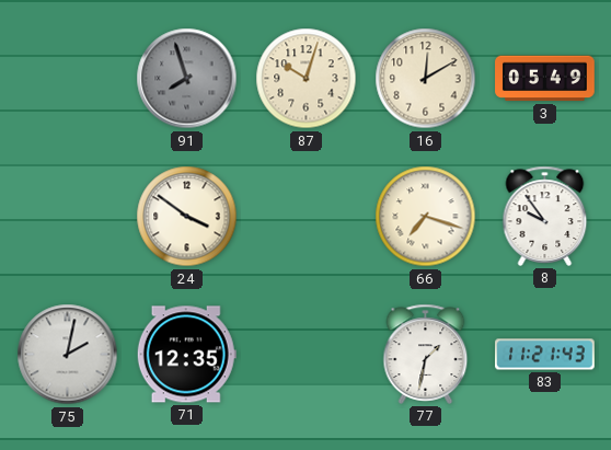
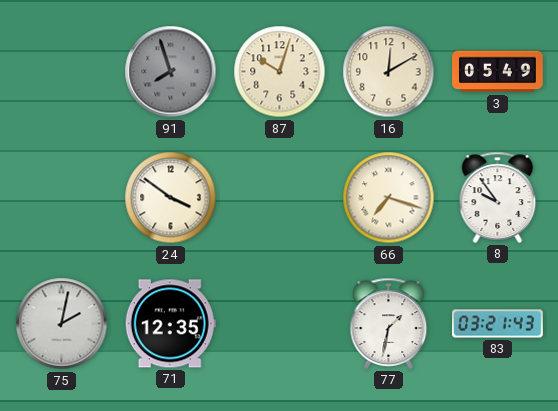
83: 11:21 -> 03:21 (498, 324)
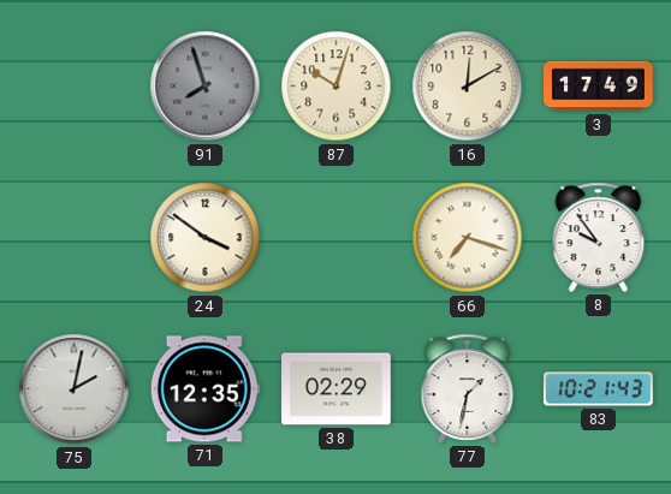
3: 05:49 -> 17:49 (599, 87)
38: none -> 02:29 (337, 389)
83: 03:21 -> 10:21 (599, 389)
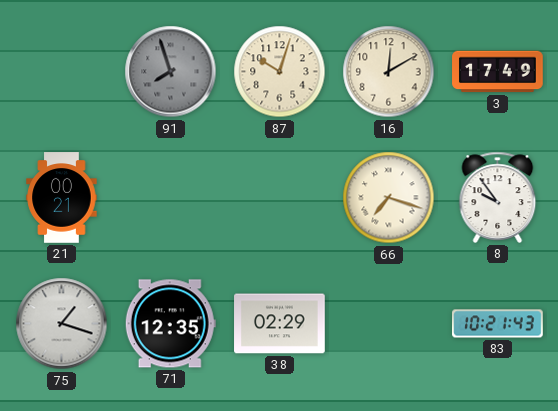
21: none -> 00:21 (62, 198)
24: 3:51 -> none (206, 238)
75: 2:02 -> 1:18 (62, 324)
77: 1:32 -> none (468, 388)
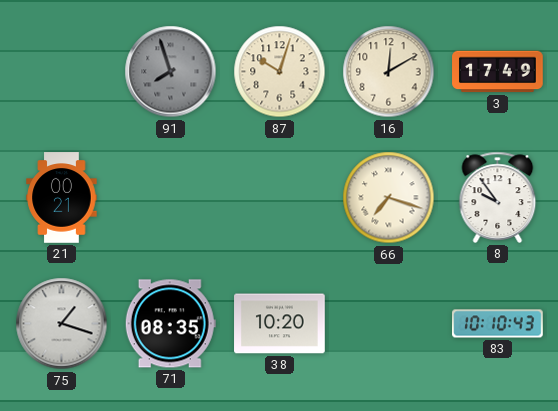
71: 12:35 -> 08:35 (170, 324)
38: 02:29 -> 10:20 (280, 324)
83: 10:21 -> 10:10 (498, 324)
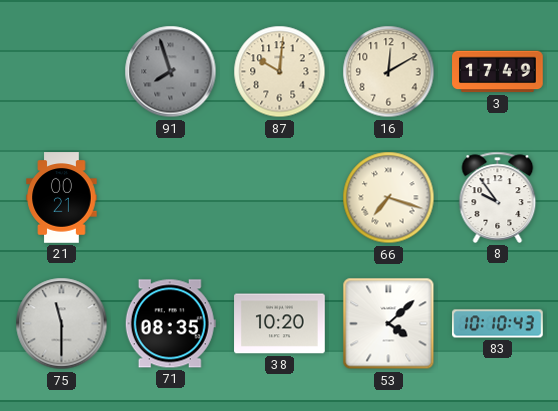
87: 10:03 -> 10:01 (280, 72)
75: 1:18 -> 11:30 (62, 324)
53: none -> 4:08 (389, 324)
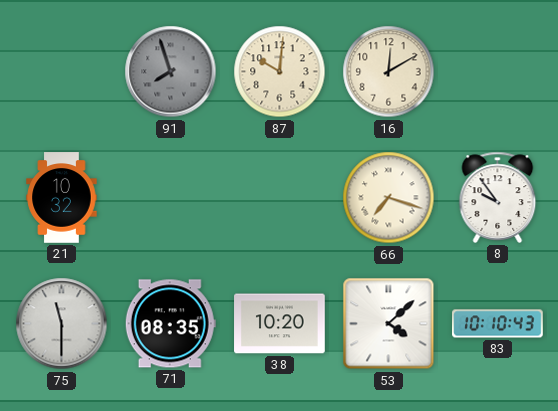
3: 17:49 -> none (498, 72)
21: 00:21 -> 10:32 (62, 198)
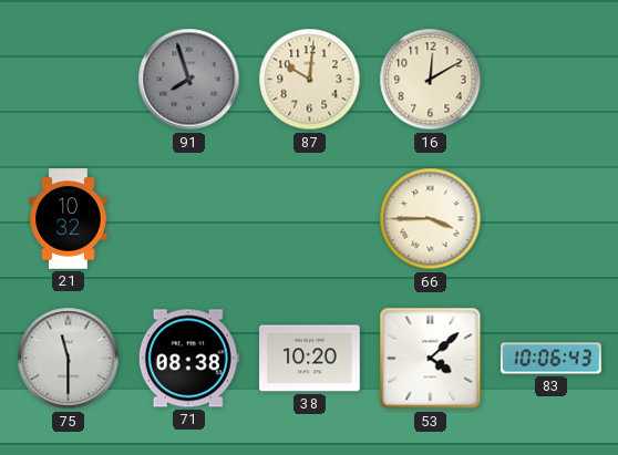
66: 7:18 -> 3:45 (431, 219)
8: 9:54 -> none (498, 197)
71: 08:35 -> 08:38 (188, 359)
83: 10:10 -> 10:06 (552, 359)
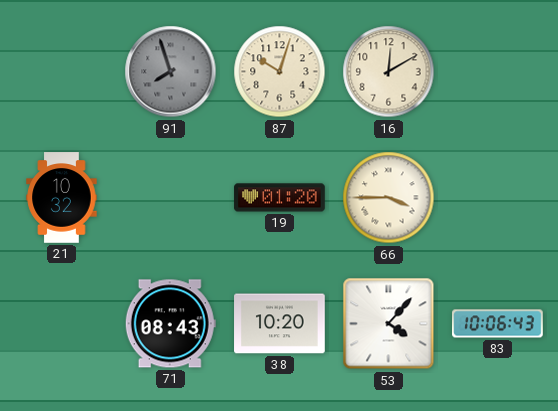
87: 10:01 -> 10:03 (280, 72)
19: none -> 01:20 (280, 198)
75: 11:30 -> none (69, 359)
71: 08:38 -> 08:43 (170, 324)
53: 4:08 -> 4:07 (389, 324)
